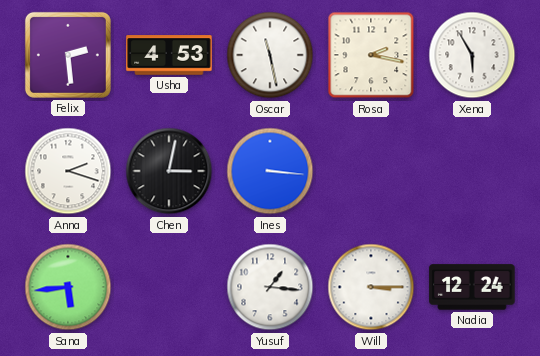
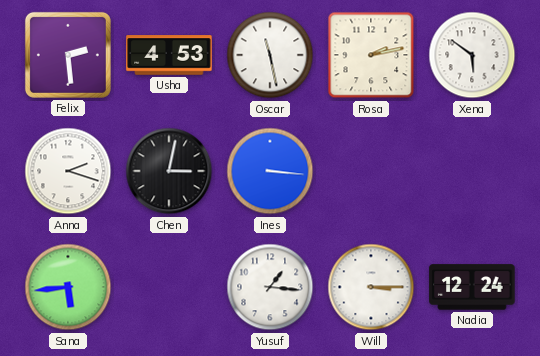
Rosa: 2:17 -> 2:13 (371, 55)
Xena: 5:55 -> 5:51 (472, 55)
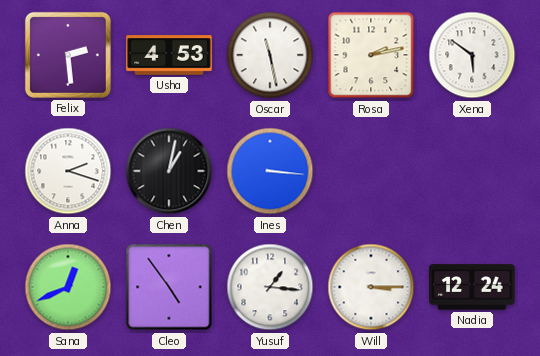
Chen: 3:02 -> 1:02 (169, 171)
Sana: 5:44 -> 12:41 (68, 287)
Cleo: none -> 4:54 (169, 287)
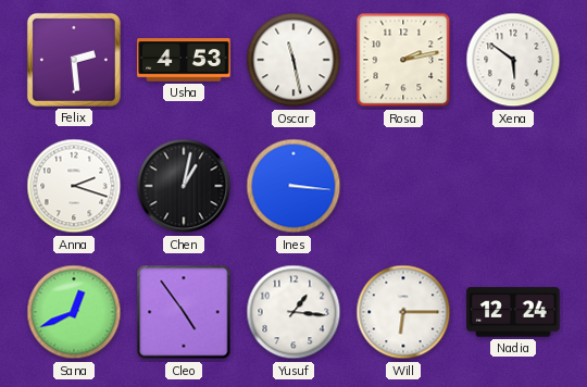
Will: 3:15 -> 6:15 (403, 312)
